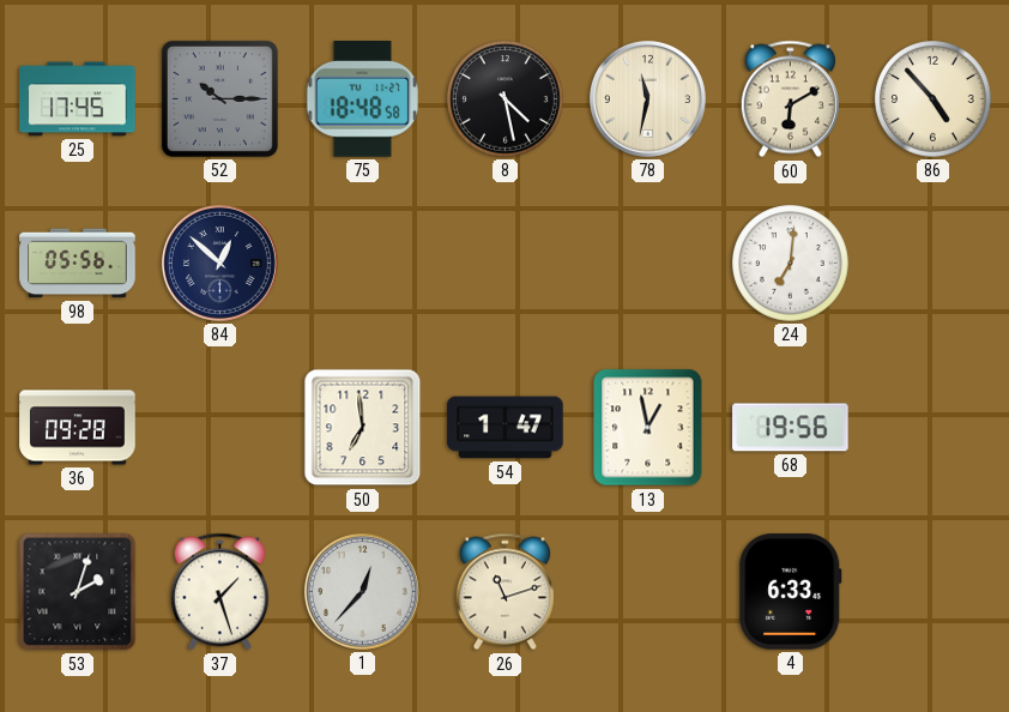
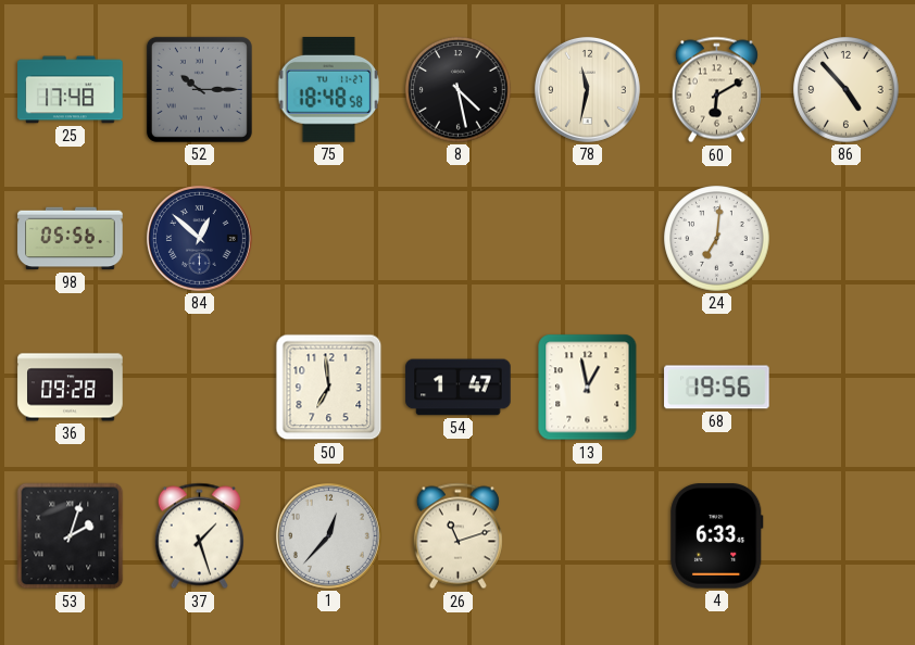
25: 17:45 -> 17:48 (71, 90)
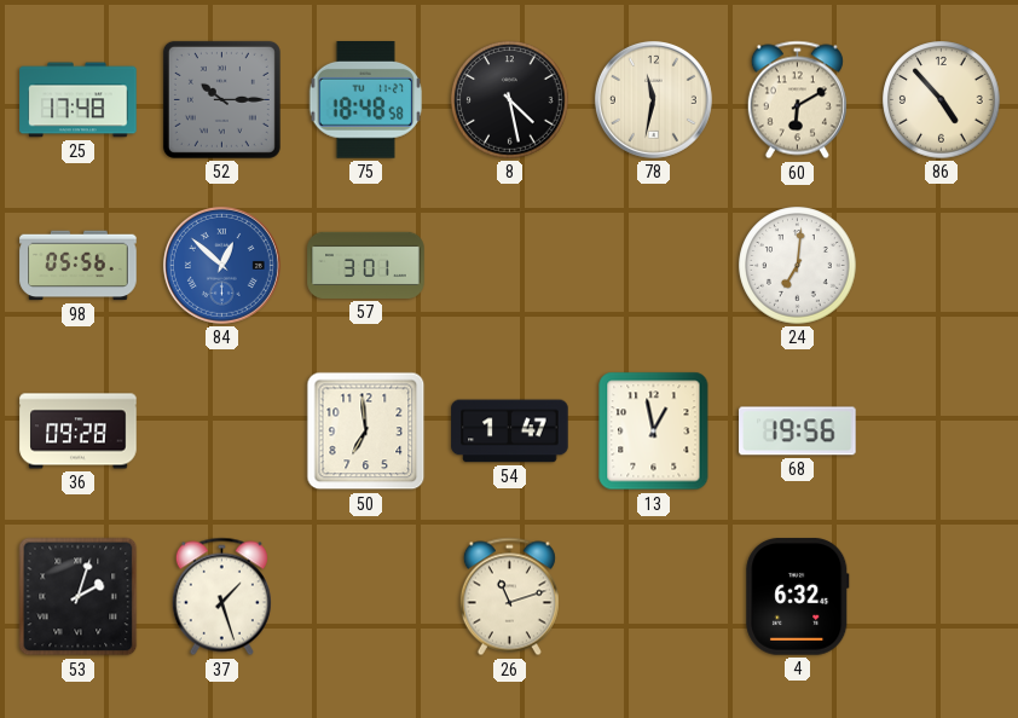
84 dial: navy -> blue (221, 265)
57: none -> 3:01 (366, 265)
1: 12:37 -> none (328, 535)
4: 6:33 -> 6:32 (798, 597)
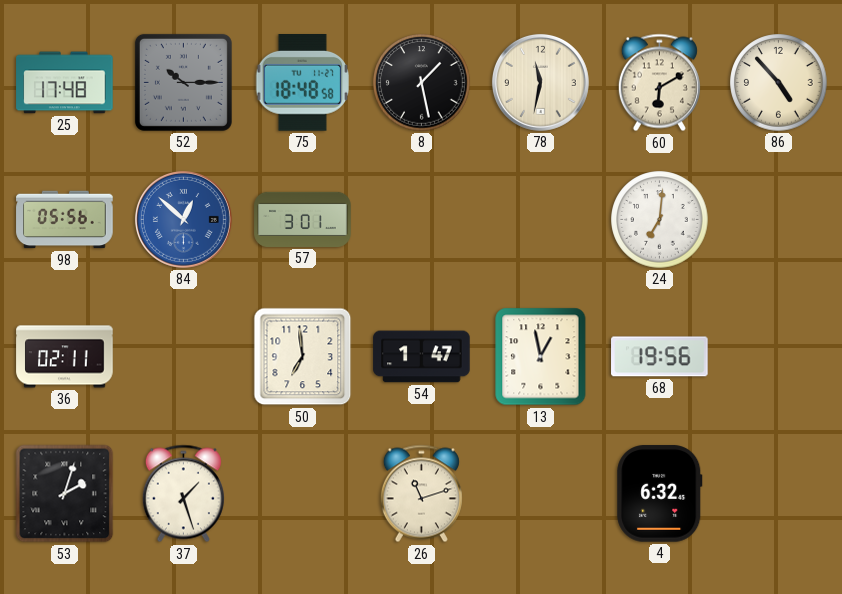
8: 4:28 -> 1:28 (422, 83)
36: 09:28 -> 02:11 (65, 357)
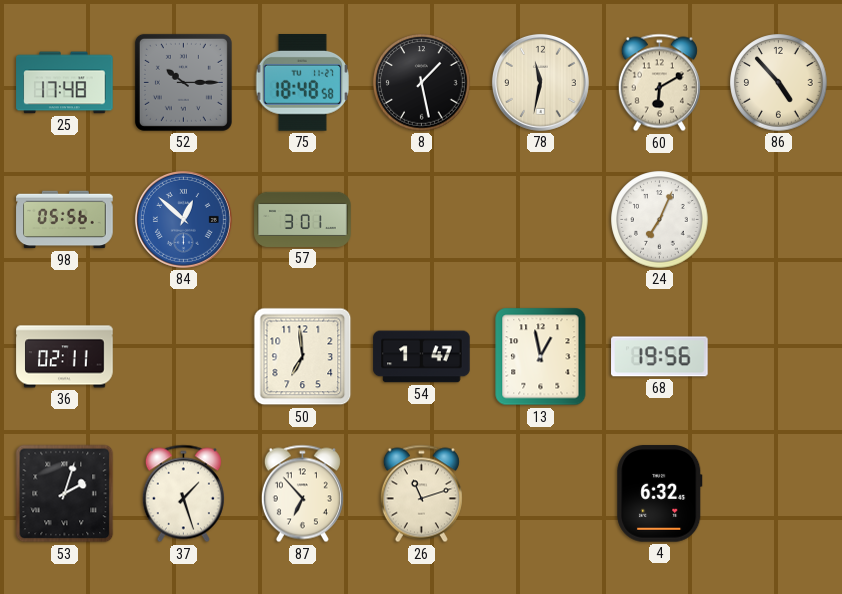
24: 7:01 -> 7:04 (660, 220)
87: none -> 6:53 (302, 494)
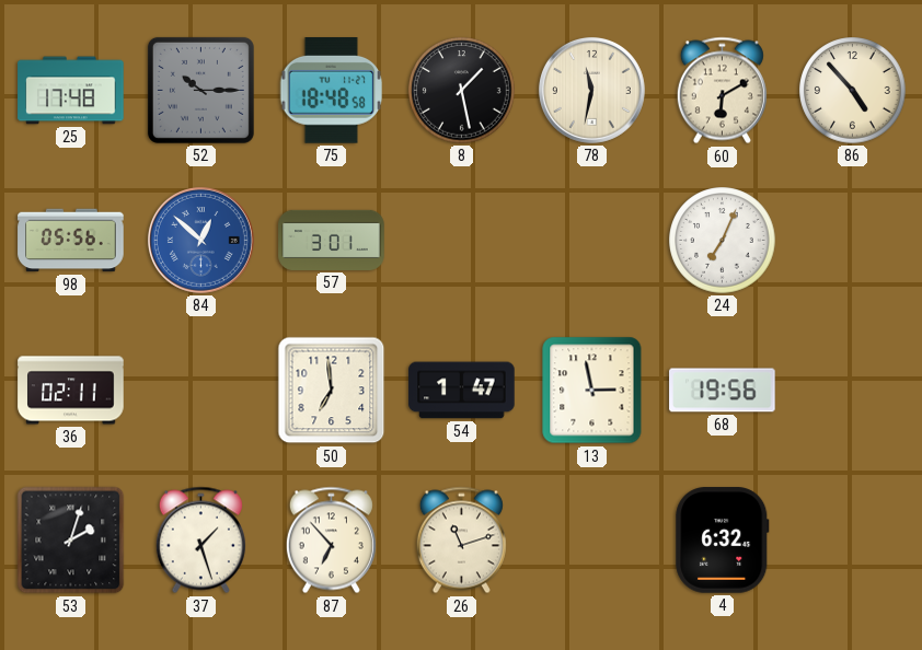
13: 12:58 -> 2:58 (592, 391)
